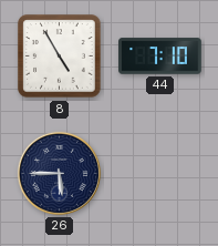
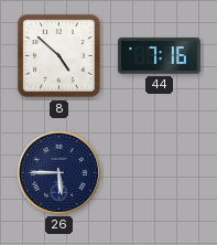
8: 4:55 -> 4:52 (59, 56)
44: 7:10 -> 7:16 (160, 56)
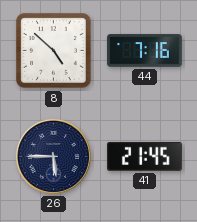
41: none -> 21:45 (145, 156)
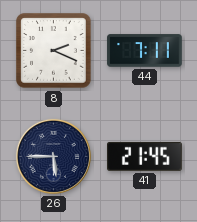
8: 4:52 -> 2:19 (54, 51)
44: 7:16 -> 7:11 (145, 51)
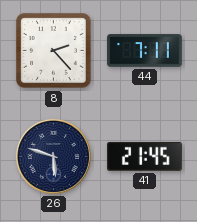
8: 2:19 -> 2:23 (54, 51)
26: 5:45 -> 5:48 (53, 156)
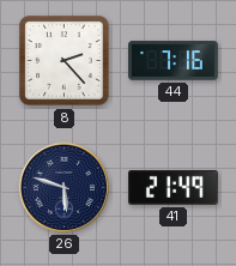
44: 7:11 -> 7:16 (174, 61)
41: 21:45 -> 21:49 (174, 187)
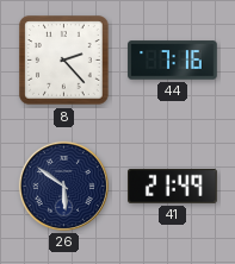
26: 5:48 -> 5:51 (63, 186)
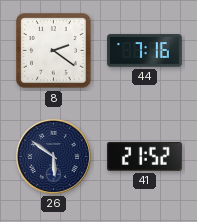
8: 2:23 -> 2:21 (54, 51)
41: 21:49 -> 21:52 (145, 156)
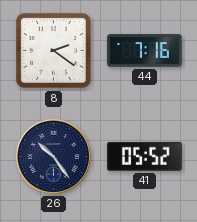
26: 5:51 -> 10:24 (53, 156)
41: 21:52 -> 05:52 (145, 156)
